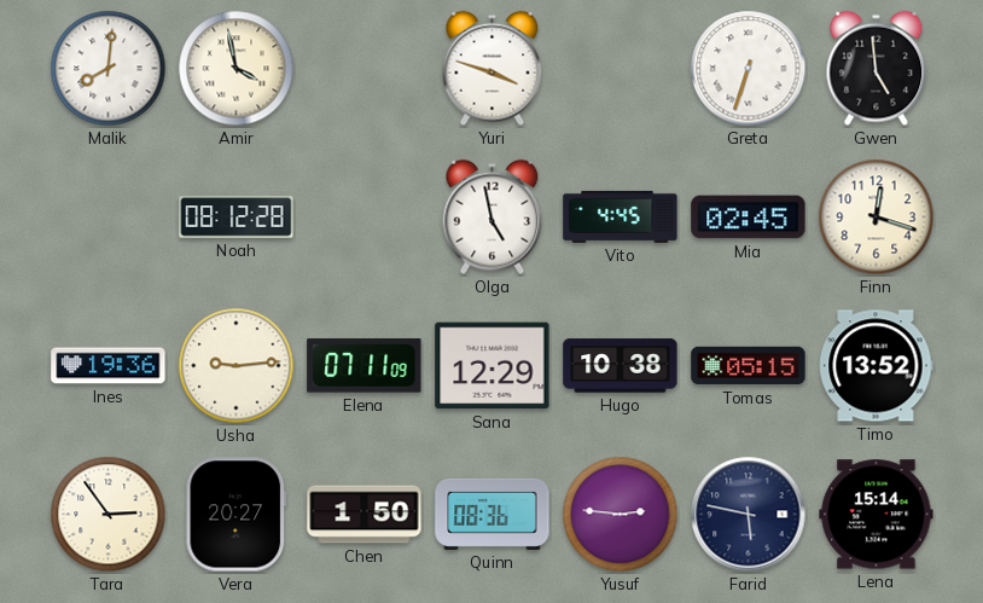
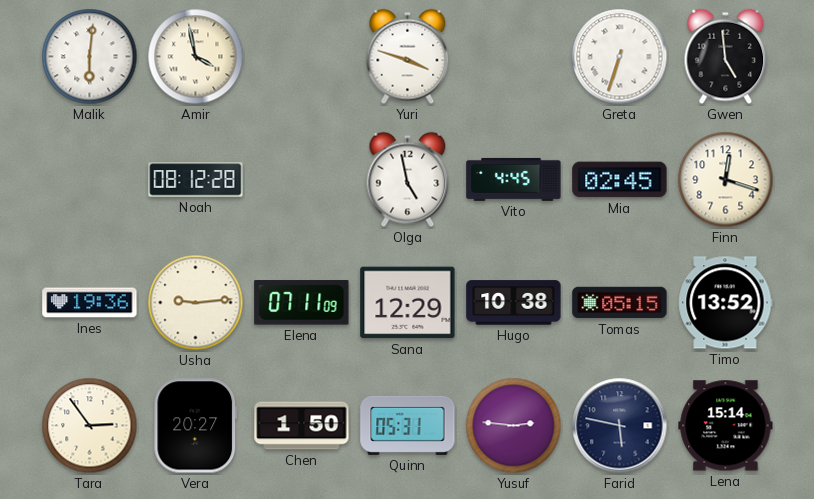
Malik: 8:01 -> 6:01 (90, 57)
Quinn: 08:36 -> 05:31 (408, 425)
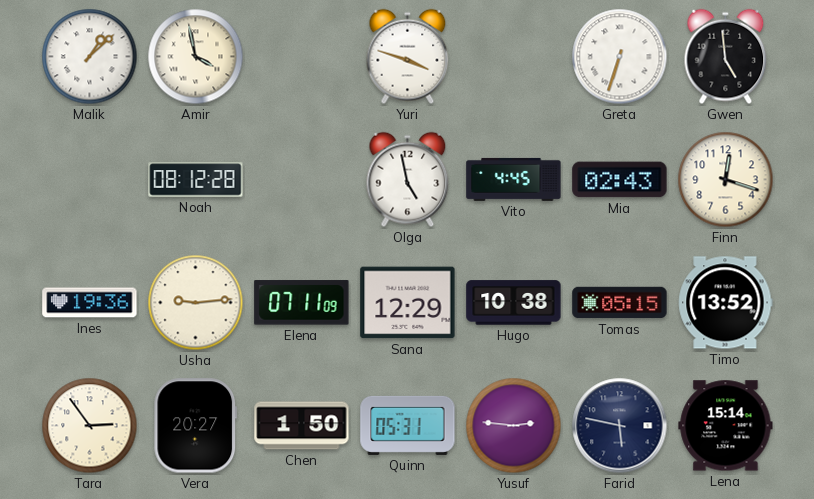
Malik: 6:01 -> 1:08 (90, 57)
Mia: 02:45 -> 02:43 (620, 180)
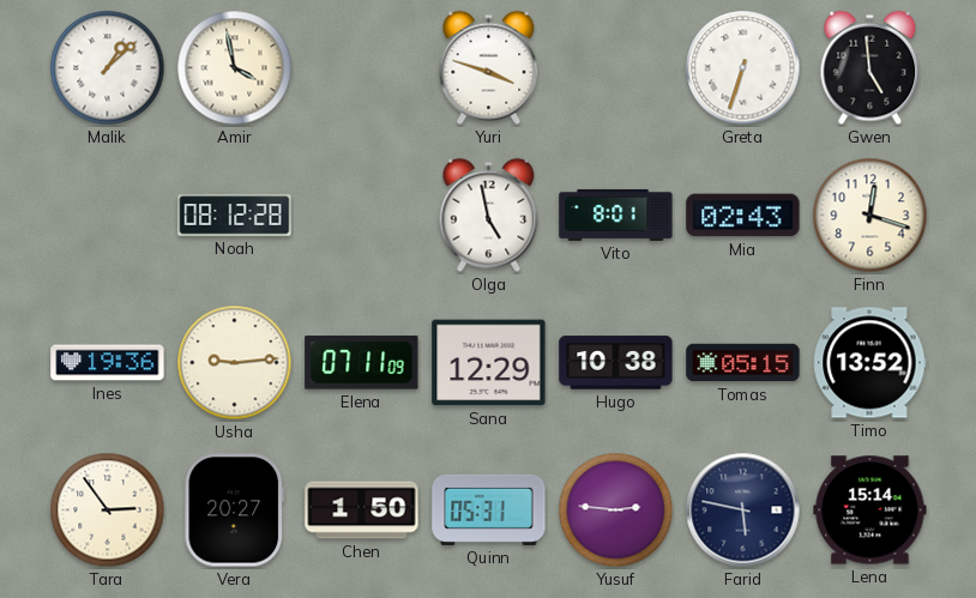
Vito: 4:45 -> 8:01 (616, 215)
